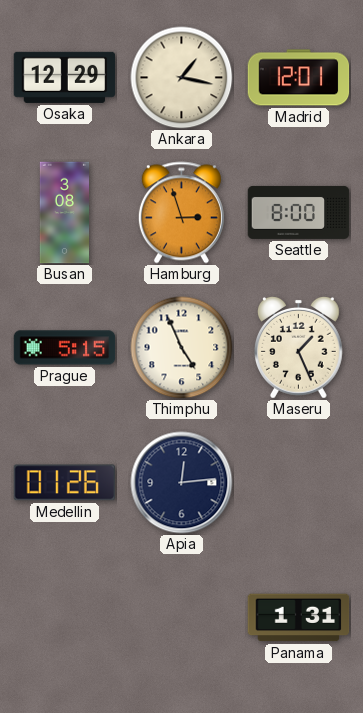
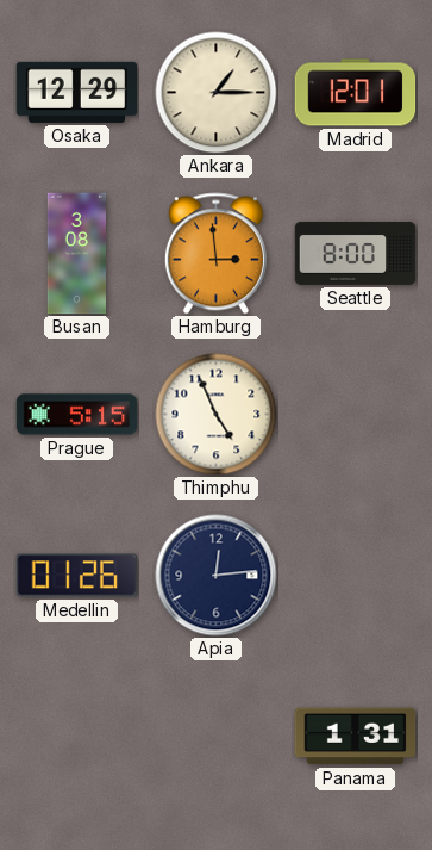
Ankara: 1:17 -> 1:15 (217, 93)
Hamburg: 2:57 -> 2:59 (215, 254)
Maseru: 1:26 -> none (298, 347)
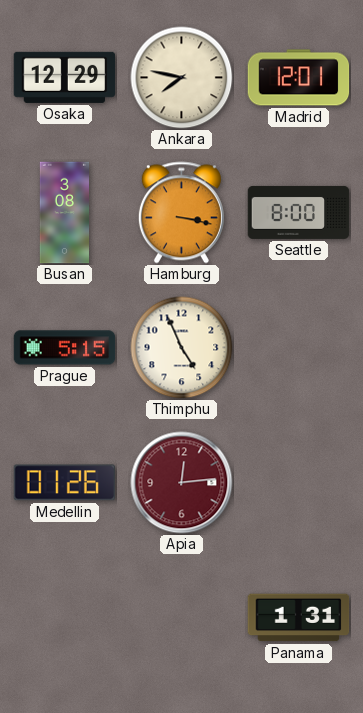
Ankara: 1:15 -> 7:47 (182, 78)
Hamburg: 2:59 -> 3:17 (181, 213)
Apia dial: navy -> burgundy (182, 483)
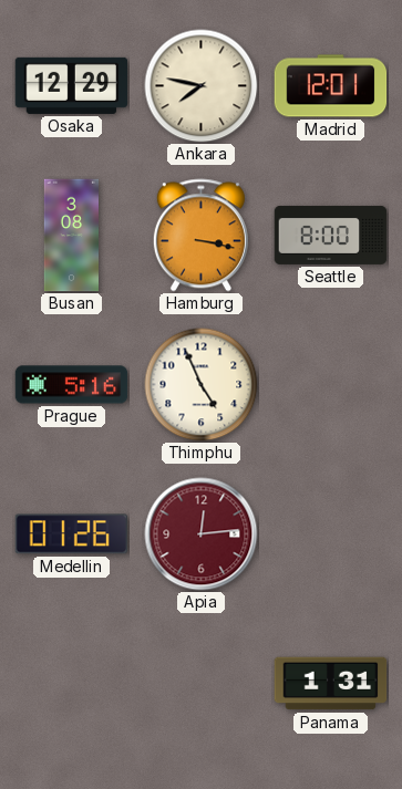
Prague: 5:15 -> 5:16 (72, 385)
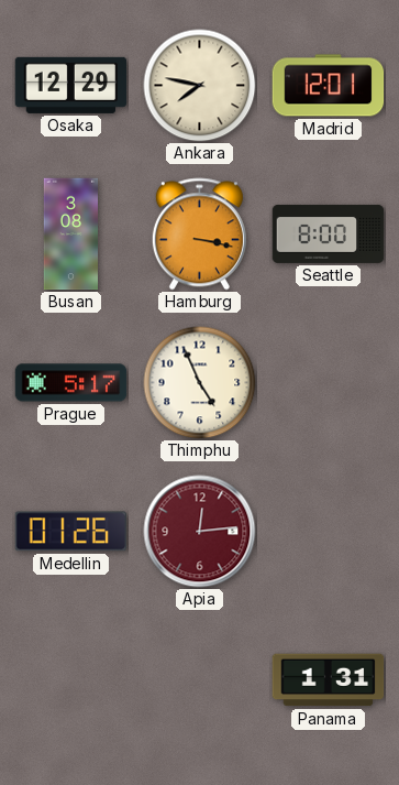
Prague: 5:16 -> 5:17 (71, 383)
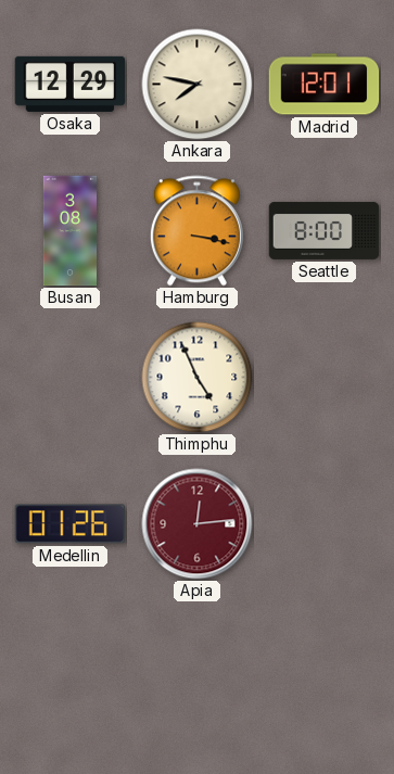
Prague: 5:17 -> none (71, 383)
Panama: 1:31 -> none (329, 680)
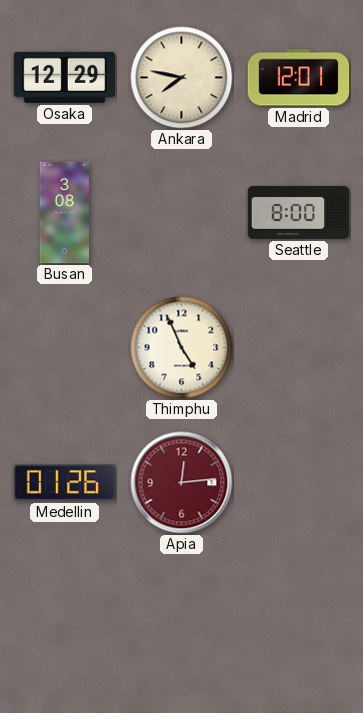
Hamburg: 3:17 -> none (196, 231)
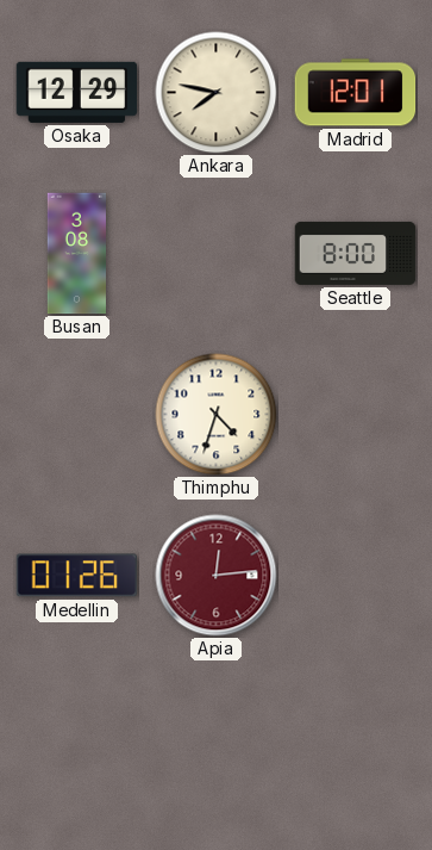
Thimphu: 4:56 -> 4:33 (217, 415)
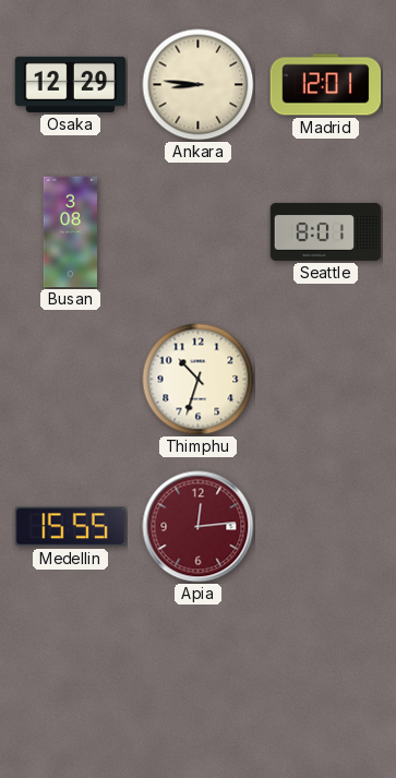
Ankara: 7:47 -> 8:46 (199, 85)
Seattle: 8:00 -> 8:01 (326, 231)
Thimphu: 4:33 -> 10:33 (199, 380)
Medellin: 01:26 -> 15:55 (70, 527)
